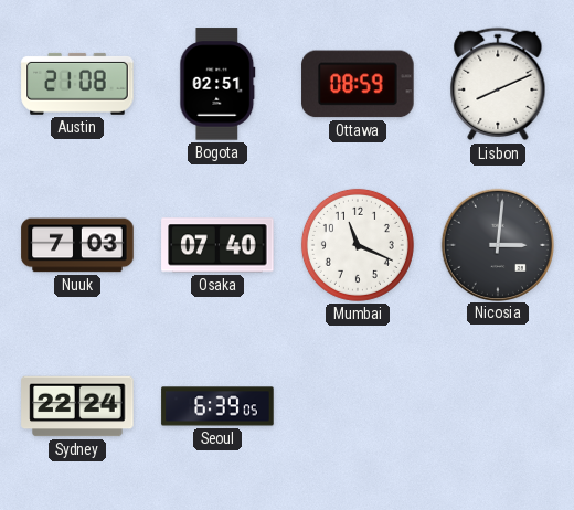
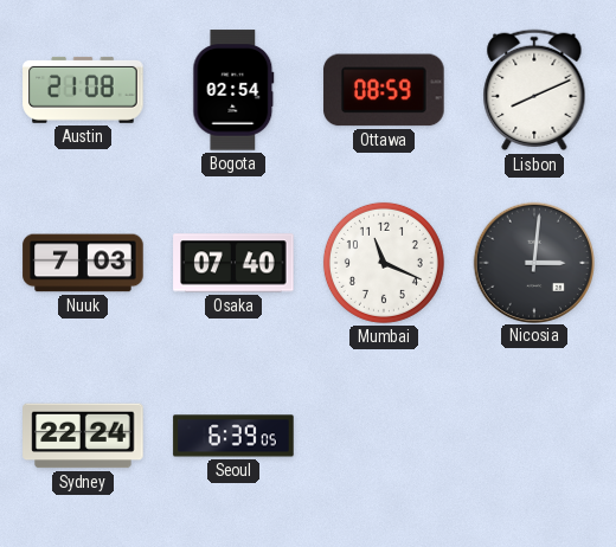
Bogota: 02:51 -> 02:54 (233, 90)
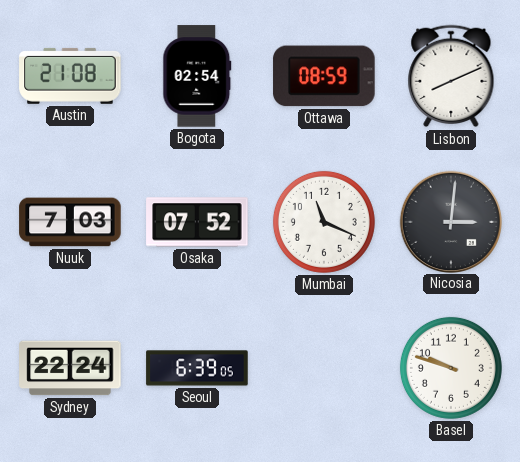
Osaka: 07:40 -> 07:52 (197, 222)
Basel: none -> 9:48 (451, 368)
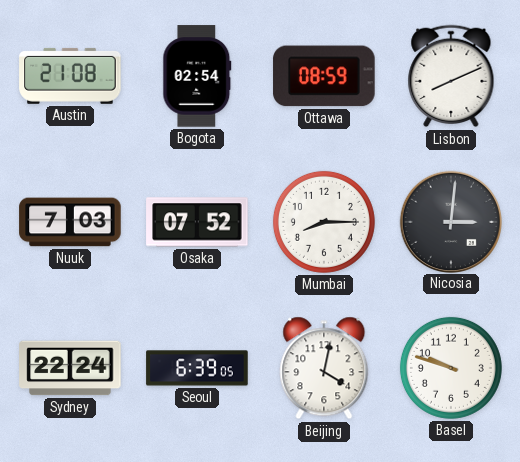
Mumbai: 11:19 -> 8:15 (324, 222)
Beijing: none -> 4:02 (324, 368)
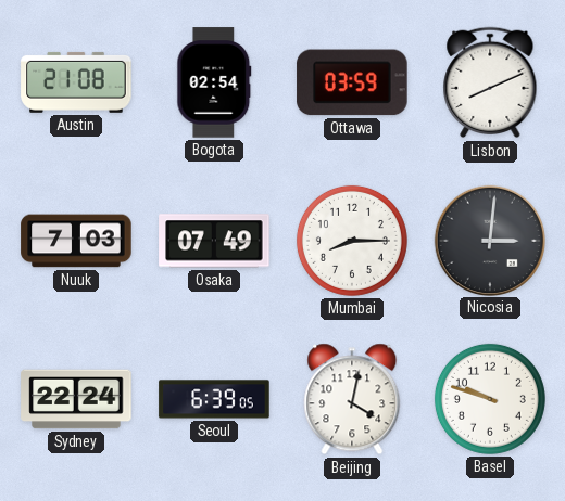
Ottawa: 08:59 -> 03:59 (352, 82)
Osaka: 07:52 -> 07:49 (214, 241)
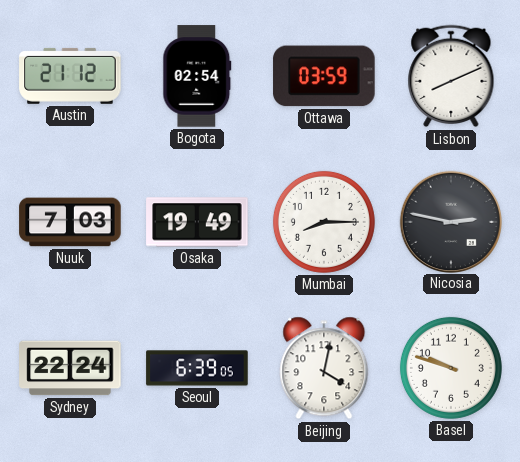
Austin: 21:08 -> 21:12 (70, 76)
Osaka: 07:49 -> 19:49 (197, 222)
Nicosia: 3:01 -> 2:47 (450, 221)
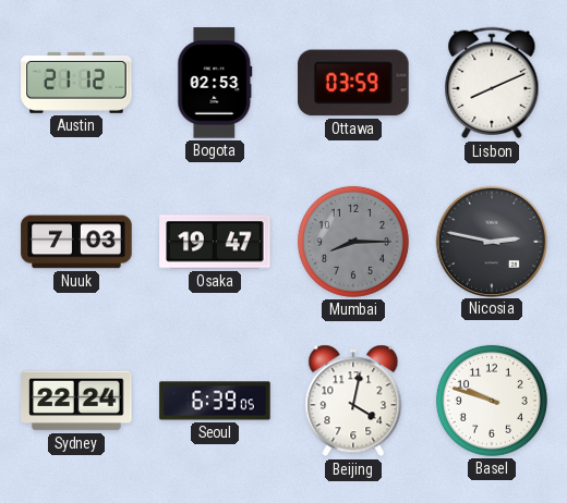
Bogota: 02:54 -> 02:53 (215, 83)
Osaka: 19:49 -> 19:47 (215, 242)
Mumbai dial: white -> grey (353, 242)
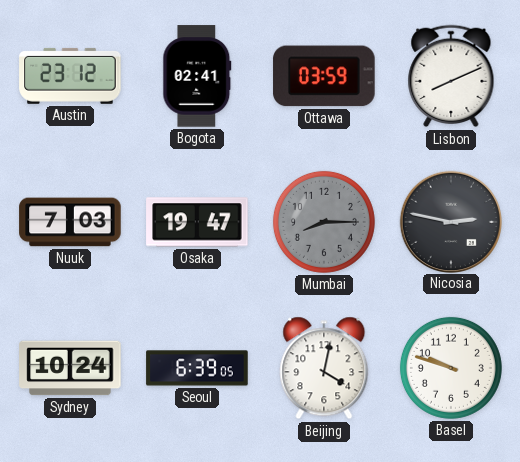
Austin: 21:12 -> 23:12 (70, 76)
Bogota: 02:53 -> 02:41 (197, 76)
Sydney: 22:24 -> 10:24 (70, 368)
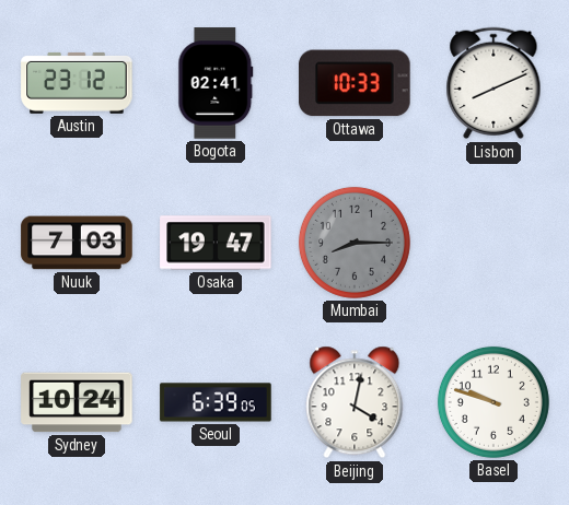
Ottawa: 03:59 -> 10:33 (355, 83)
Nicosia: 2:47 -> none (450, 221)
